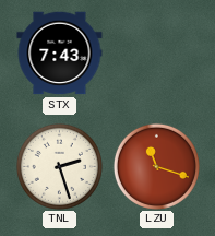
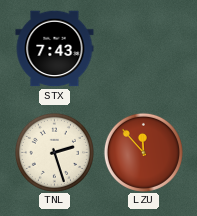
LZU: 11:18 -> 11:53 (143, 152)
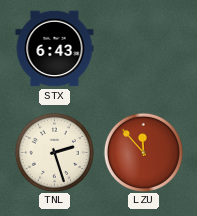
STX: 7:43 -> 6:43 (55, 49)
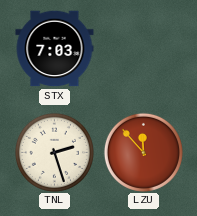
STX: 6:43 -> 7:03 (55, 49)
